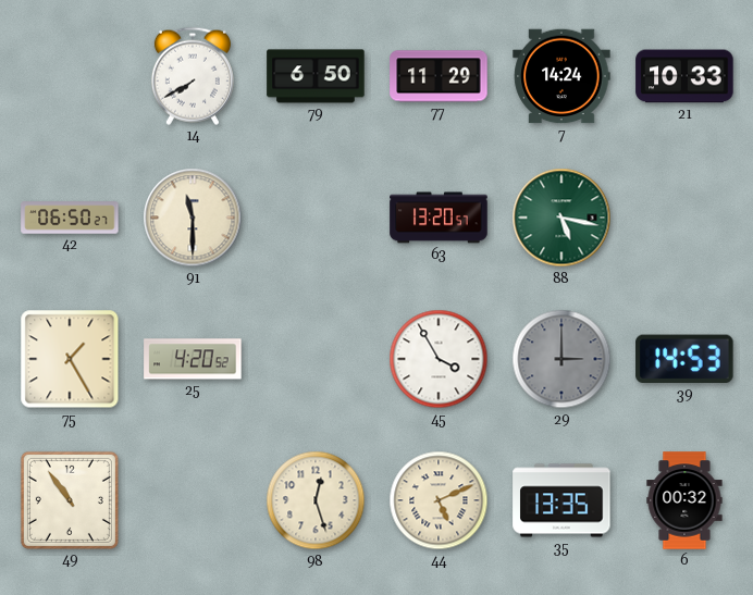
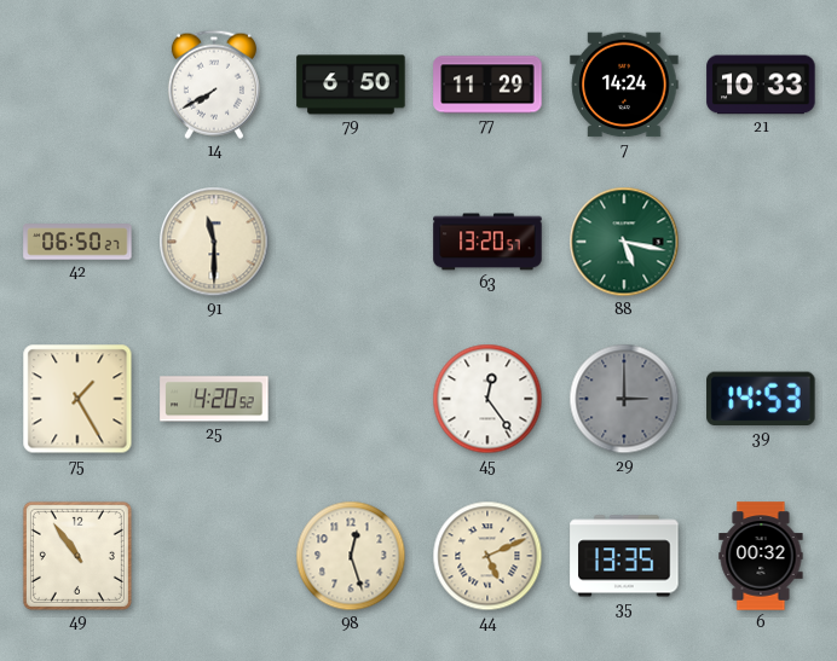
45: 3:55 -> 12:24 (487, 399)
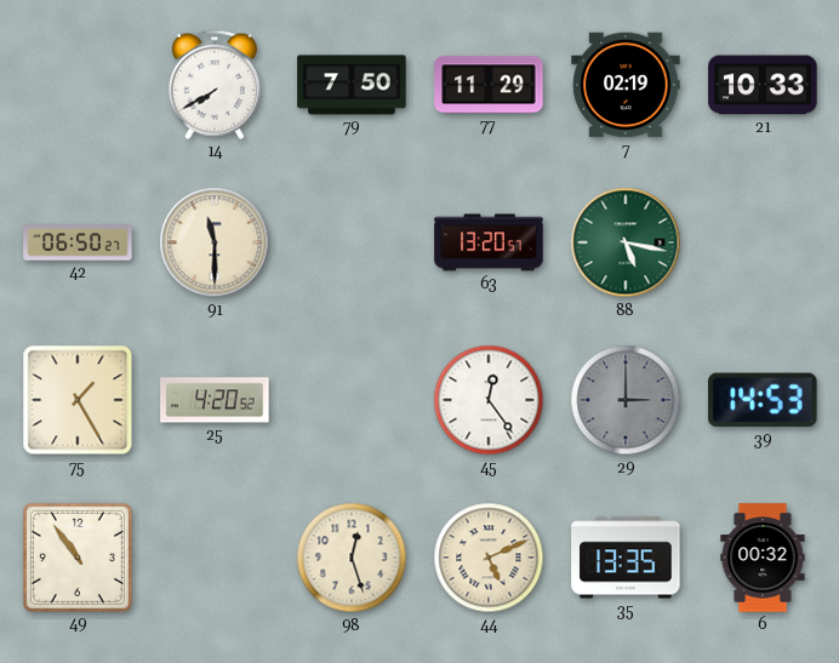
79: 6:50 -> 7:50 (352, 85)
7: 14:24 -> 02:19 (626, 85)
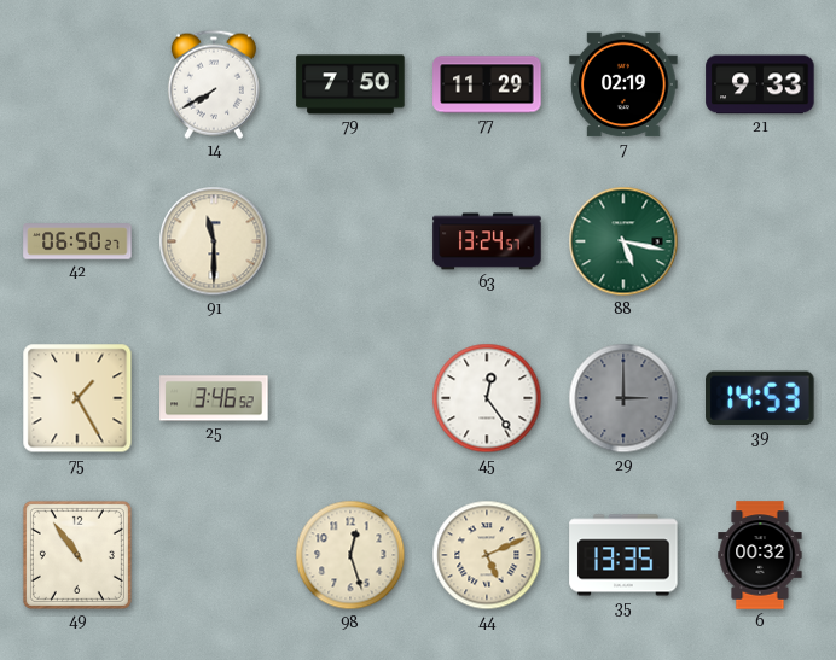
21: 10:33 -> 9:33 (760, 84)
63: 13:20 -> 13:24 (487, 241)
25: 4:20 -> 3:46 (214, 398)
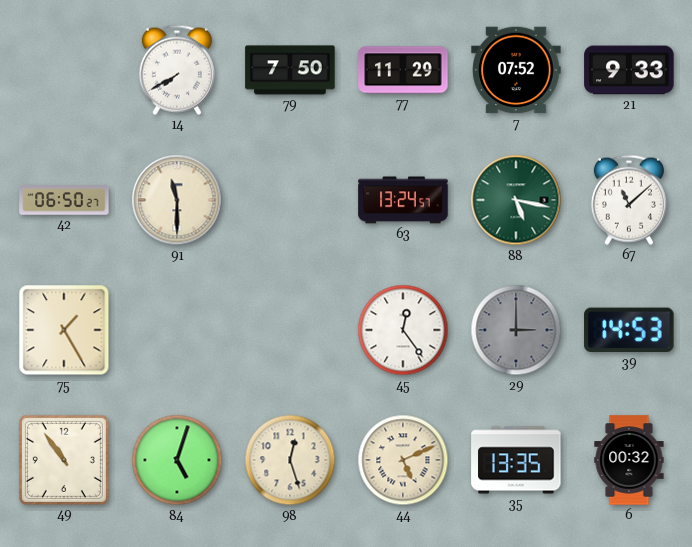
7: 02:19 -> 07:52 (516, 70)
67: none -> 11:08 (629, 200)
25: 3:46 -> none (214, 398)
84: none -> 5:03 (177, 460)
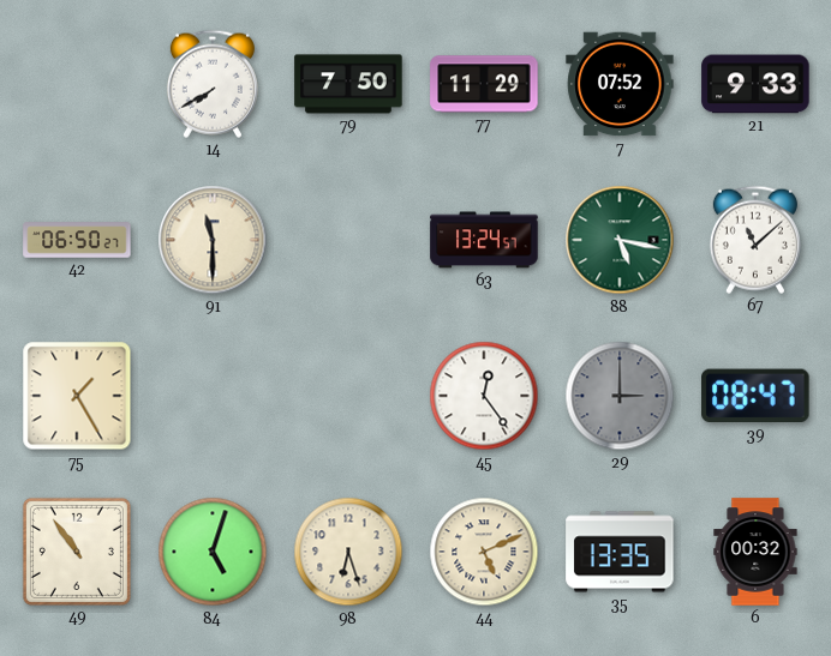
39: 14:53 -> 08:47 (755, 396)
98: 12:27 -> 6:27 (348, 552)
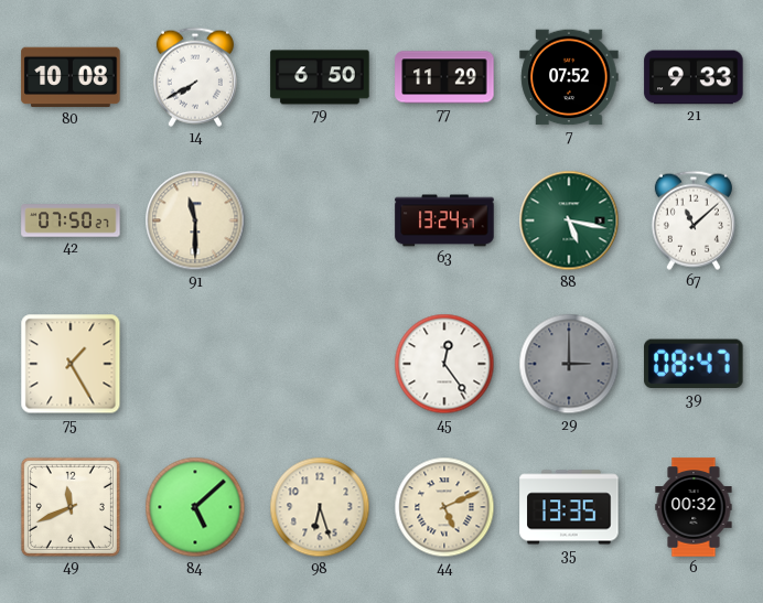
80: none -> 10:08 (71, 77)
79: 7:50 -> 6:50 (320, 77)
42: 06:50 -> 07:50 (71, 220)
49: 10:54 -> 11:41 (71, 507)
84: 5:03 -> 5:08 (195, 507)
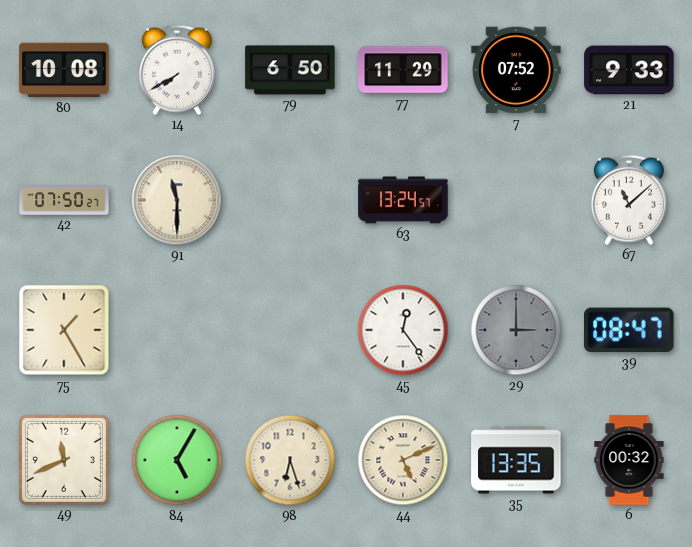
88: 5:17 -> none (569, 220)
84: 5:08 -> 5:05 (177, 460)
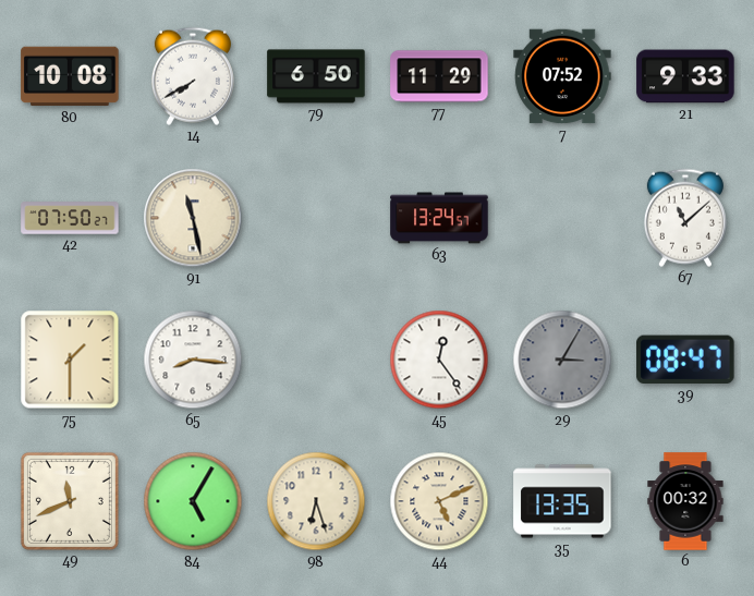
91: 11:30 -> 11:28 (193, 218)
75: 1:25 -> 1:30 (70, 360)
65: none -> 8:16 (193, 360)
29: 3:00 -> 3:05 (562, 360)
